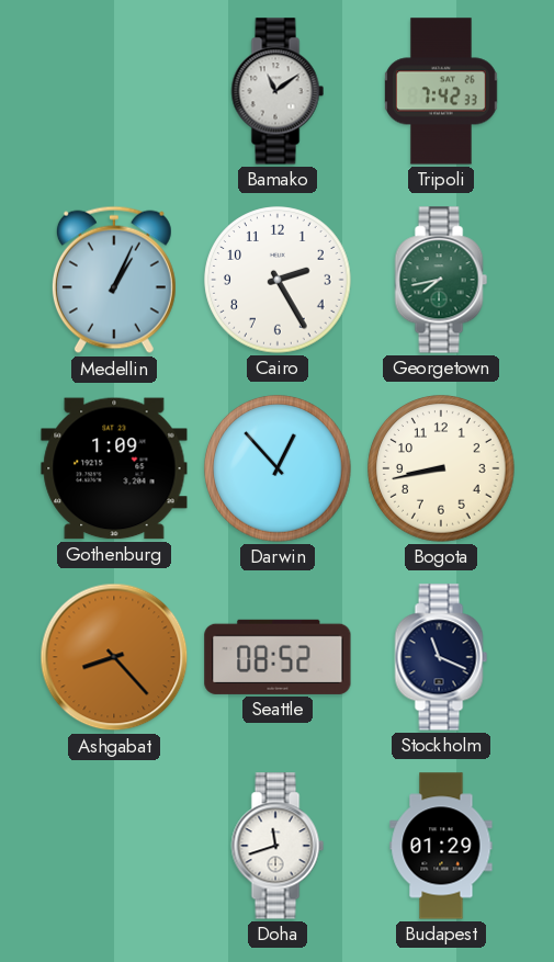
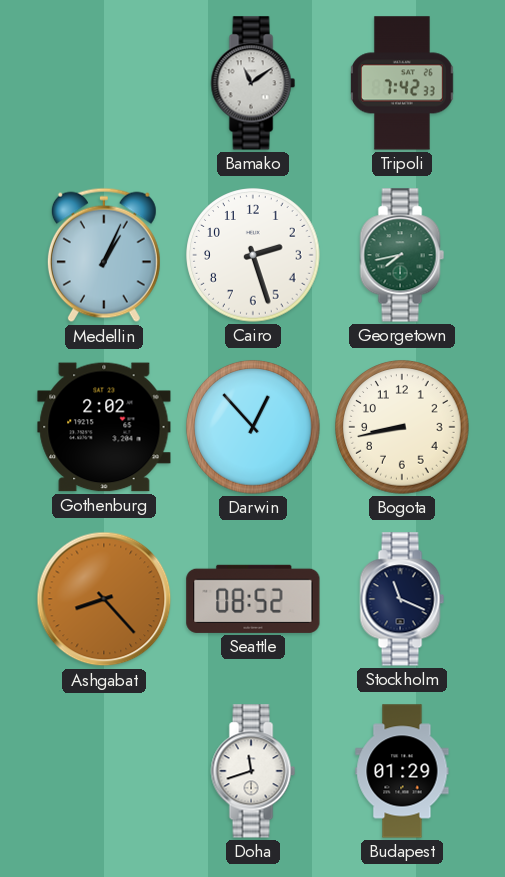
Cairo: 2:25 -> 2:27 (253, 255)
Gothenburg: 1:09 -> 2:02 (104, 427)
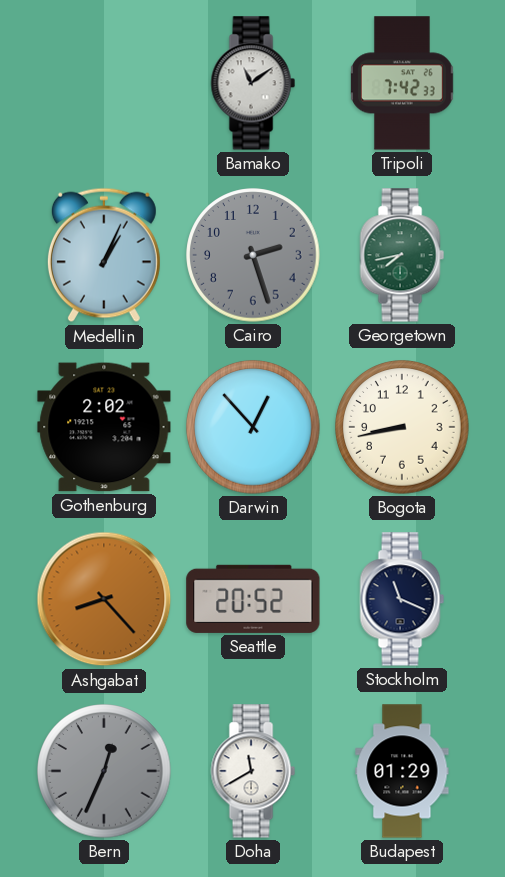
Cairo dial: white -> grey (253, 255)
Seattle: 08:52 -> 20:52 (253, 599)
Bern: none -> 12:34 (104, 771)
Doha: 11:42 -> 11:40 (253, 771)
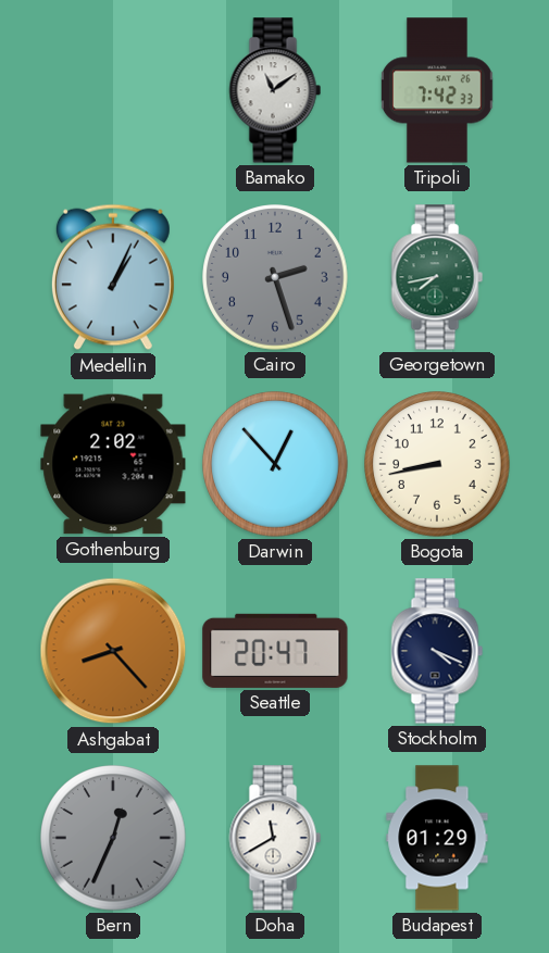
Seattle: 20:52 -> 20:47 (275, 651)
Stockholm: 11:19 -> 4:19 (437, 651)
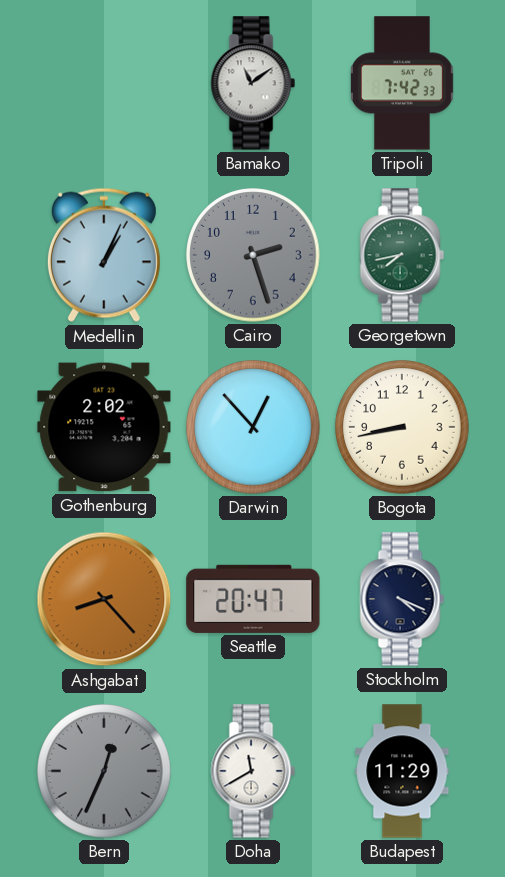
Budapest: 01:29 -> 11:29 (402, 771)
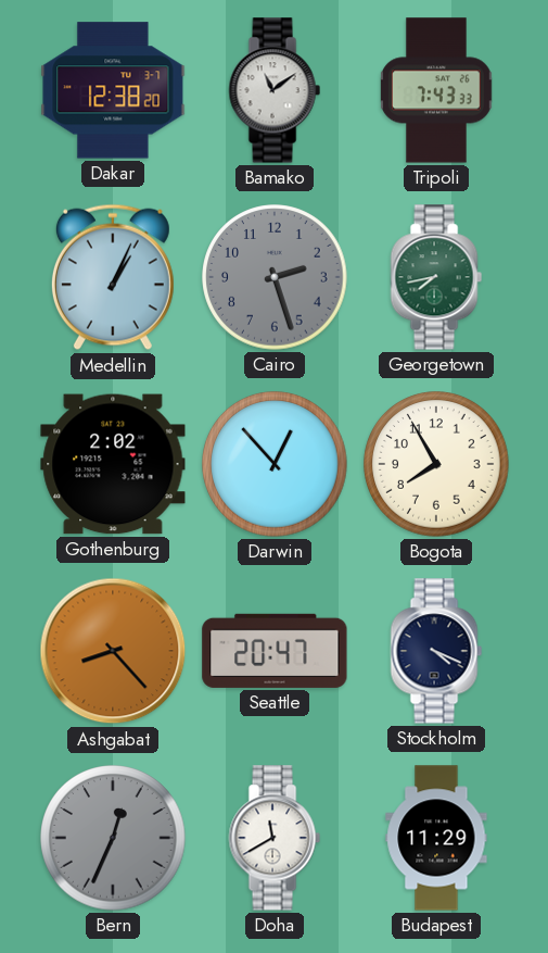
Dakar: none -> 12:38 (113, 90)
Tripoli: 7:42 -> 7:43 (437, 90)
Bogota: 8:43 -> 7:55 (436, 464)
